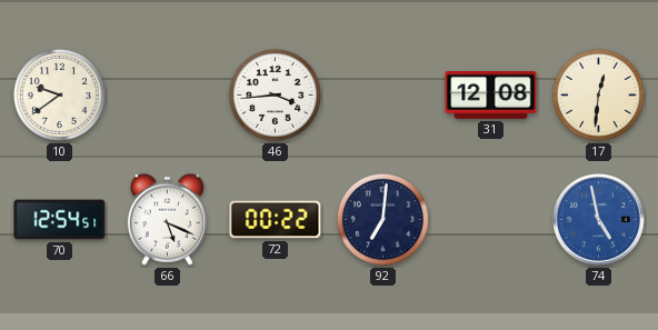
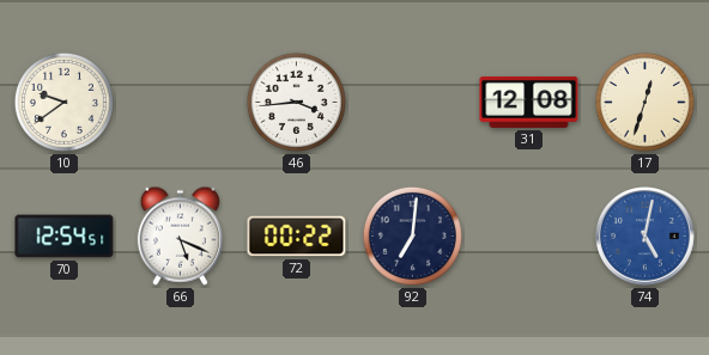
17: 12:31 -> 12:33 (644, 102)
74: 4:58 -> 5:02 (646, 237)
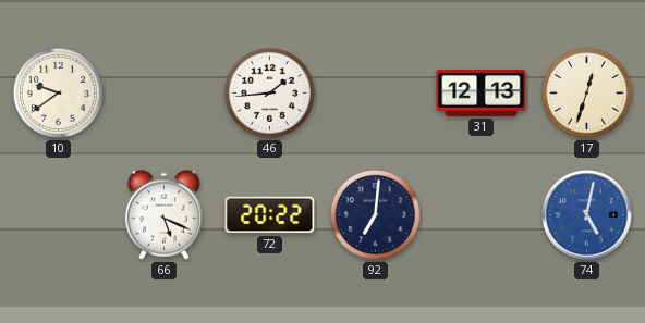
46: 3:44 -> 1:44 (269, 92)
31: 12:08 -> 12:13 (482, 92)
70: 12:54 -> none (65, 237)
72: 00:22 -> 20:22 (270, 215)
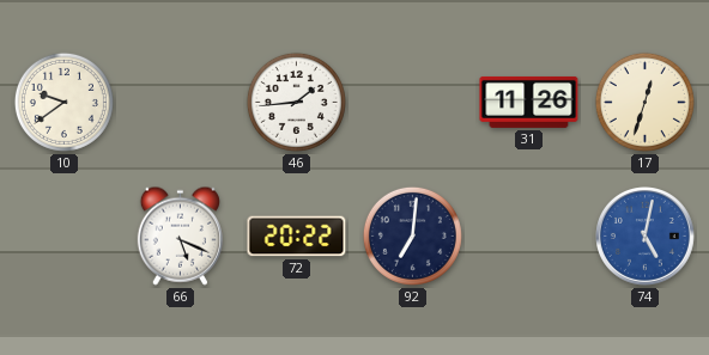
31: 12:13 -> 11:26 (529, 102)
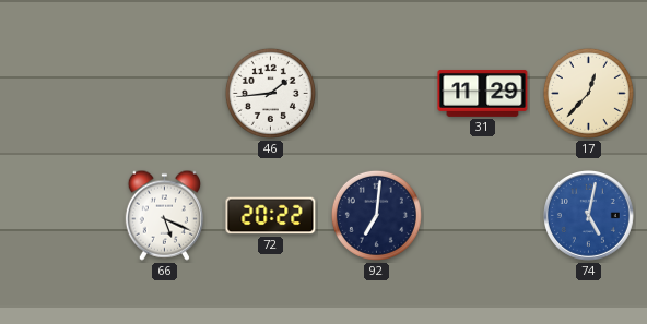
10: 9:39 -> none (63, 102)
31: 11:26 -> 11:29 (483, 93)
17: 12:33 -> 12:37 (588, 93)
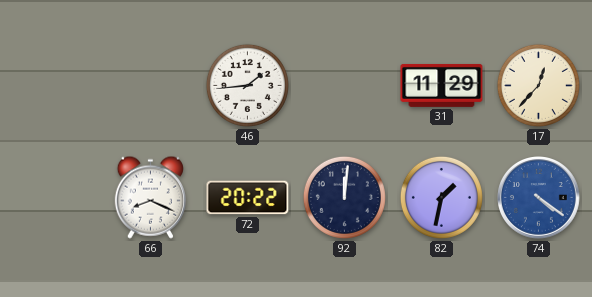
66: 5:19 -> 8:19 (150, 197)
92: 7:01 -> 12:01 (344, 197)
82: none -> 1:32 (441, 197)
74: 5:02 -> 4:21 (539, 198)
